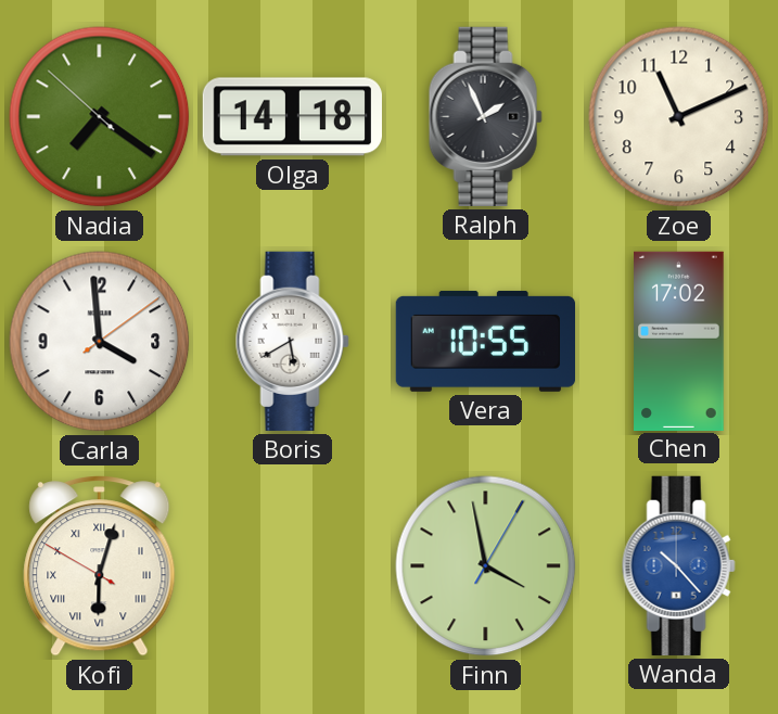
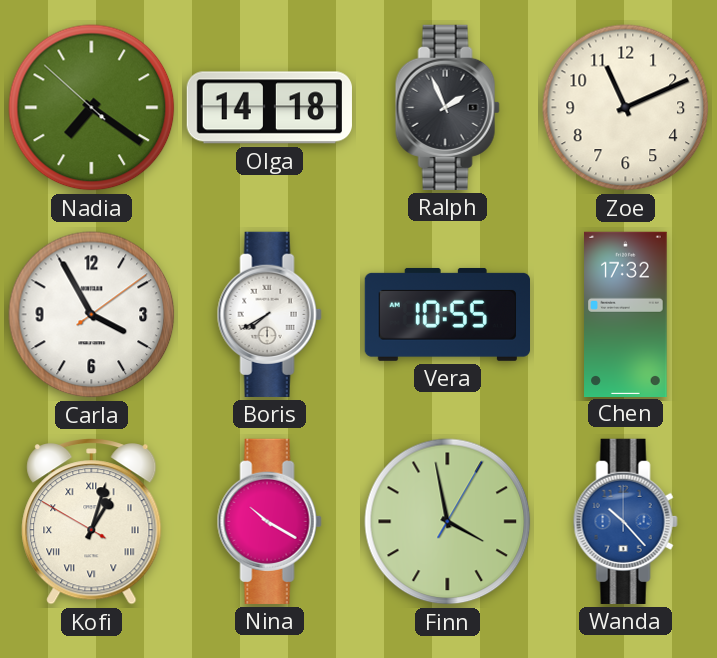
Carla: 3:59 -> 3:55 (92, 315)
Boris: 5:40 -> 7:40 (269, 314)
Chen: 17:02 -> 17:32 (626, 314)
Kofi: 6:02 -> 1:02 (92, 522)
Nina: none -> 10:20 (269, 521)
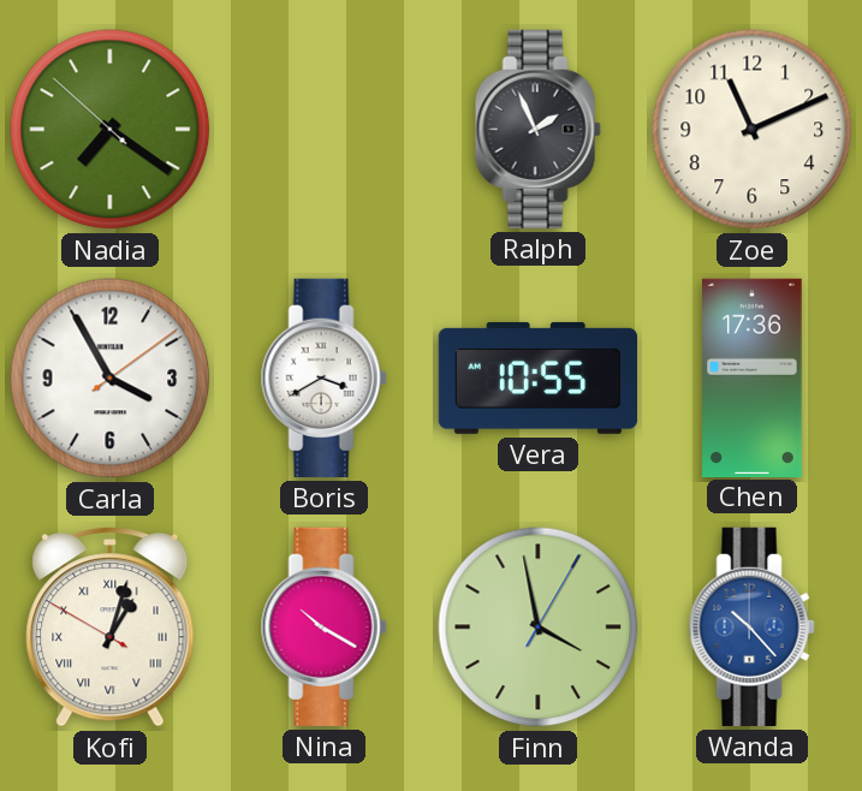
Olga: 14:18 -> none (269, 108)
Boris: 7:40 -> 3:40 (323, 377)
Chen: 17:32 -> 17:36 (753, 377)
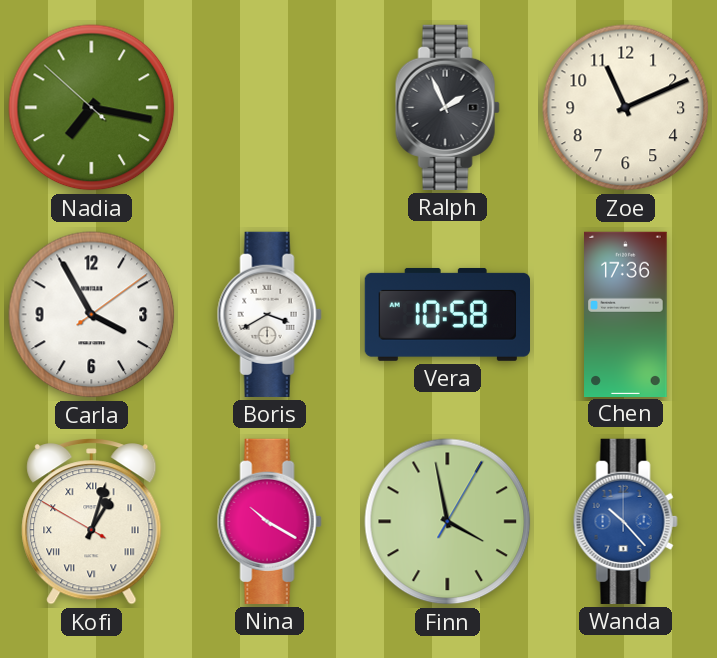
Nadia: 7:20 -> 7:16 (92, 108)
Vera: 10:55 -> 10:58 (447, 314)
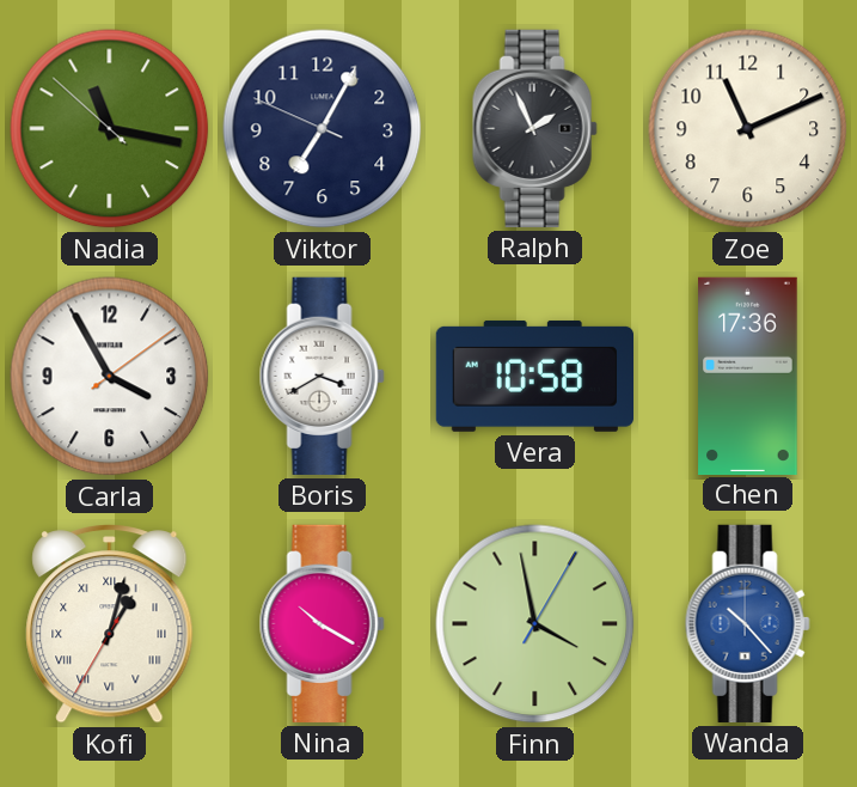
Nadia: 7:16 -> 11:16 (110, 129)
Viktor: none -> 7:04 (323, 129)
Kofi: 1:02:50 -> 1:02:35 (110, 624)
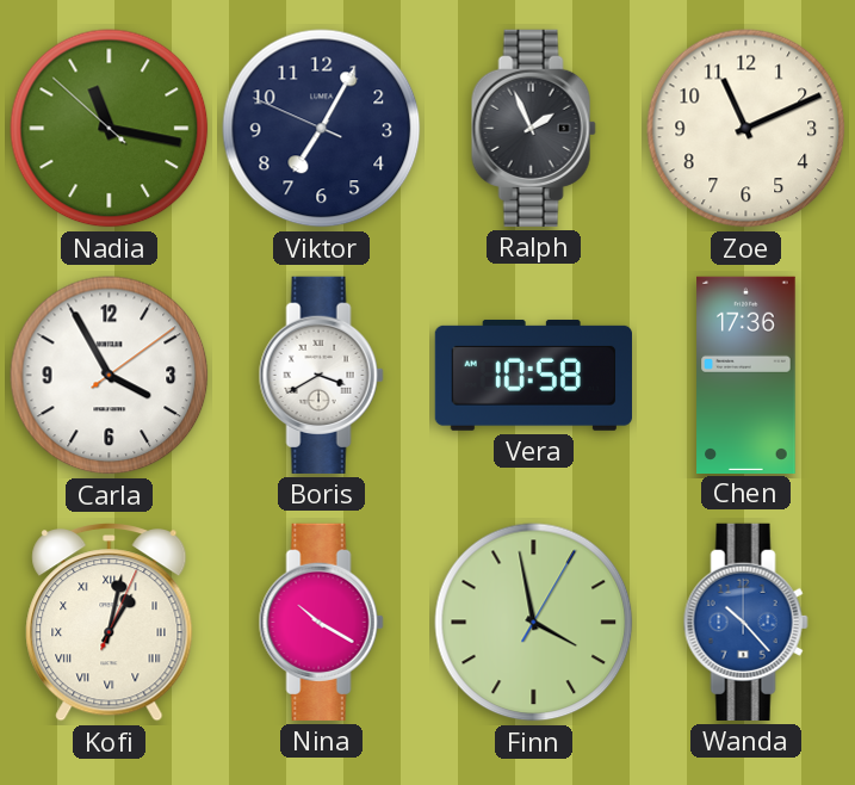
Kofi: 1:02:35 -> 1:02:04 (110, 623)
